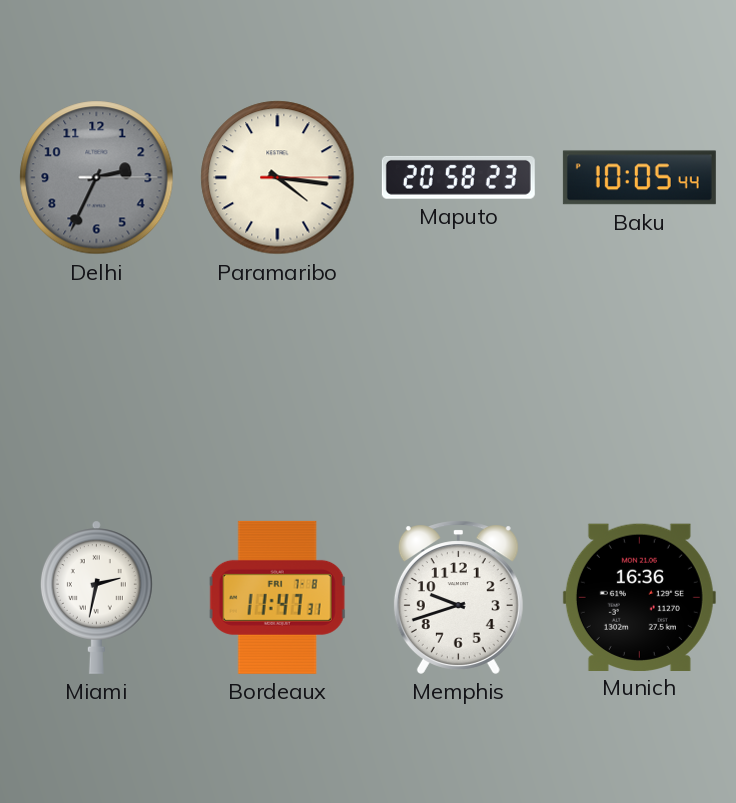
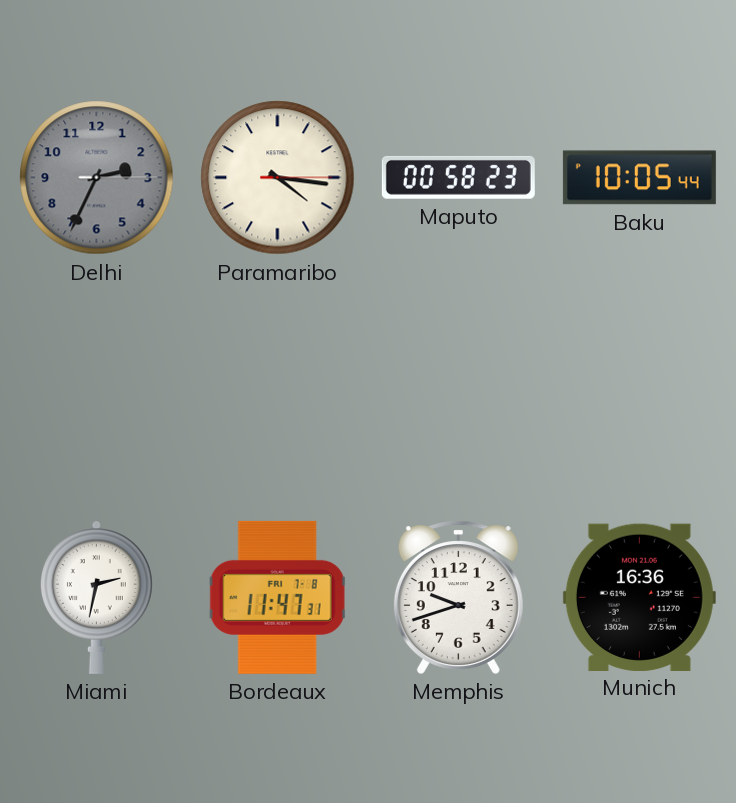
Maputo: 20:58 -> 00:58 (458, 177)
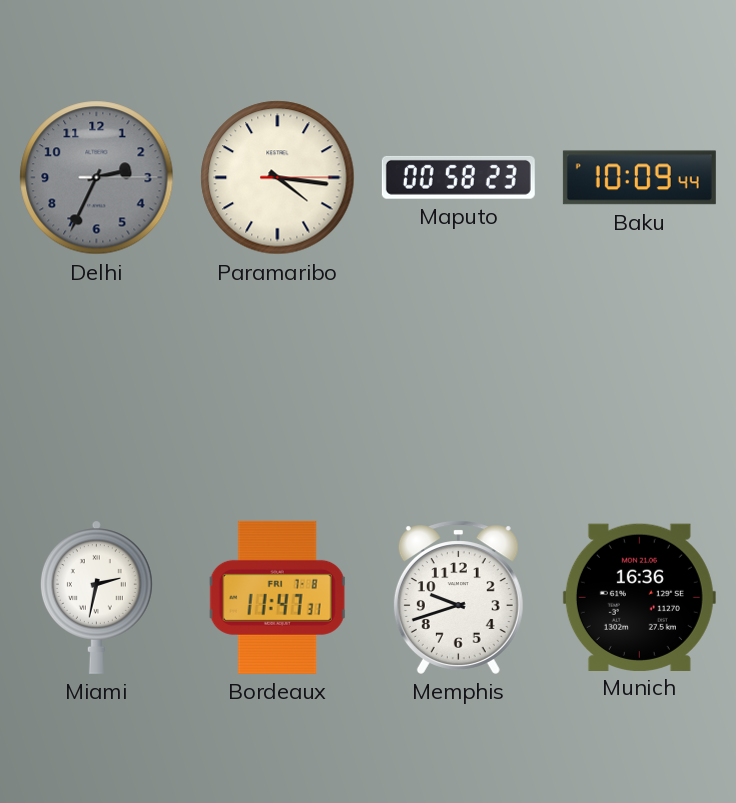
Baku: 10:05 -> 10:09 (639, 178)
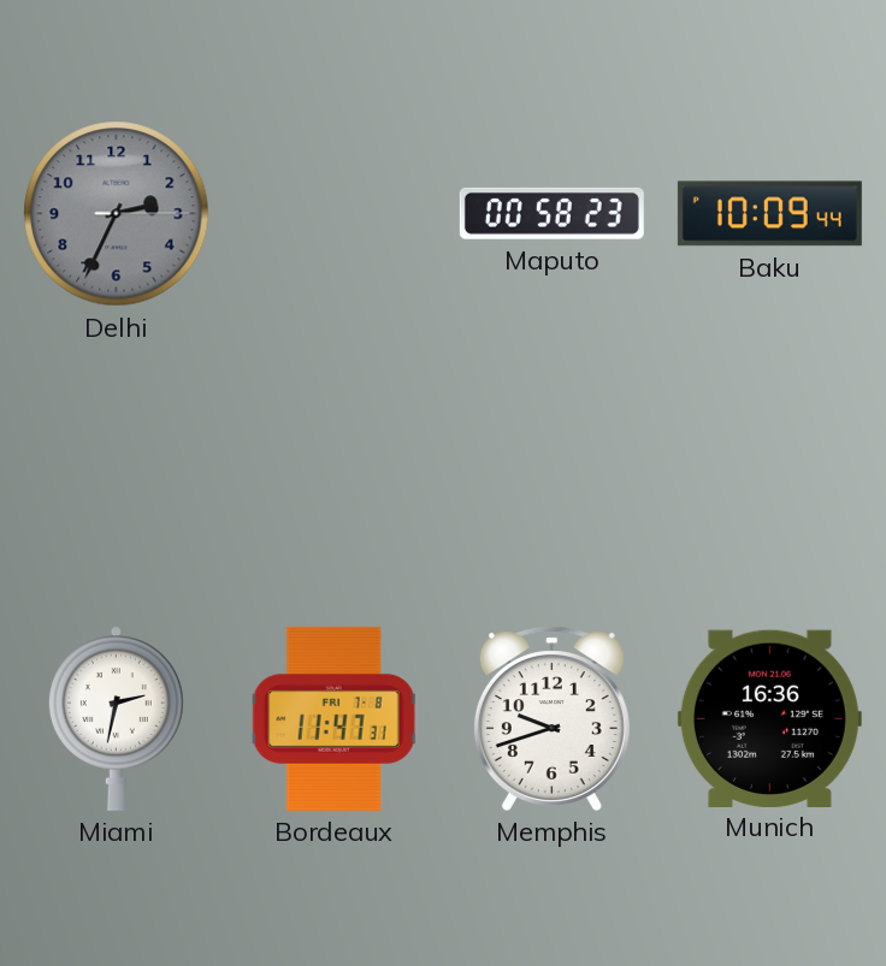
Paramaribo: 4:16 -> none (278, 178)
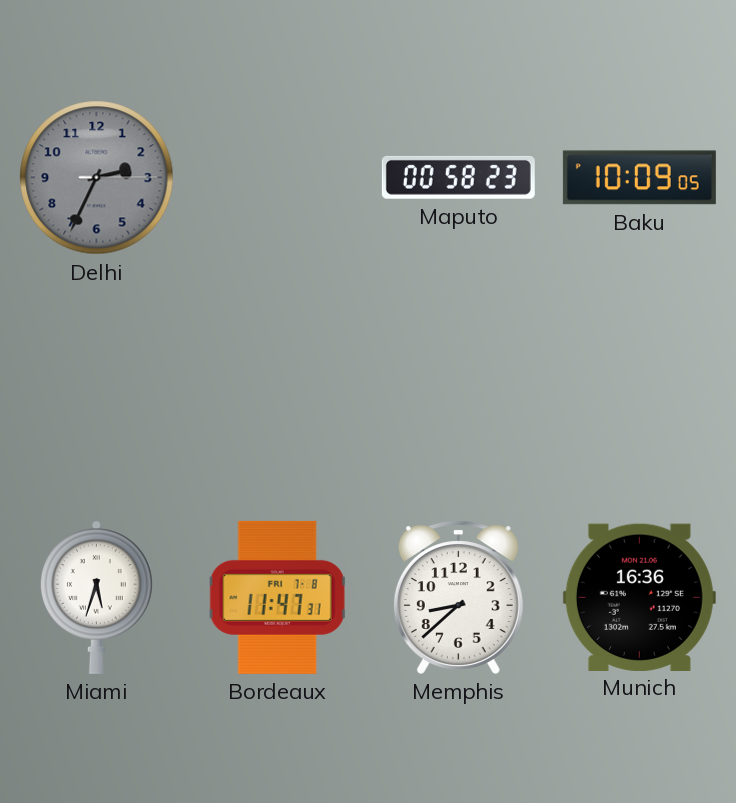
Baku: 10:09:44 -> 10:09:05 (639, 178)
Miami: 2:32 -> 5:33 (96, 597)
Memphis: 9:42 -> 8:38 (458, 597)
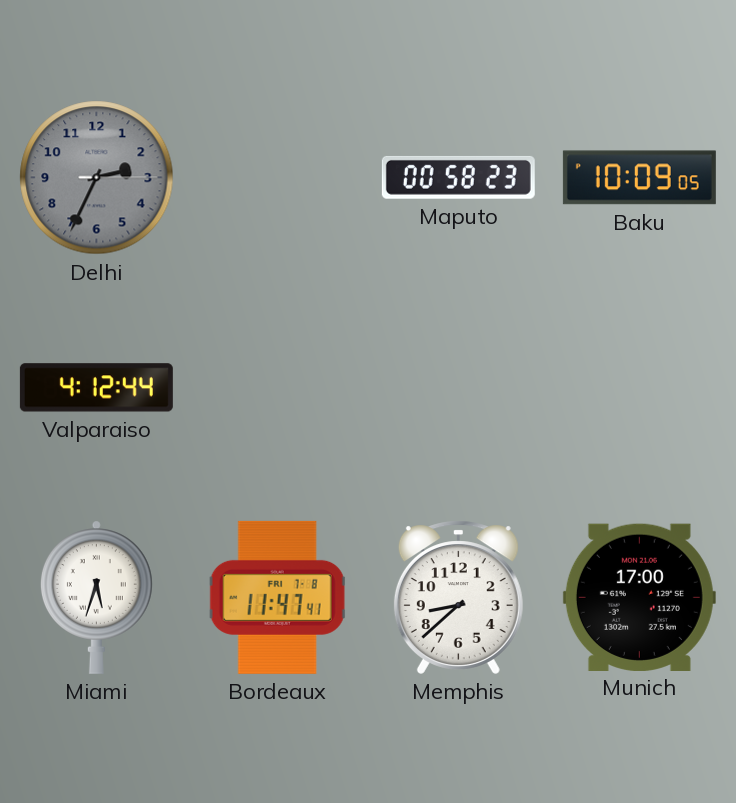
Valparaiso: none -> 4:12 (96, 388)
Bordeaux: 11:47:31 -> 11:47:41 (278, 597)
Munich: 16:36 -> 17:00 (639, 597)
